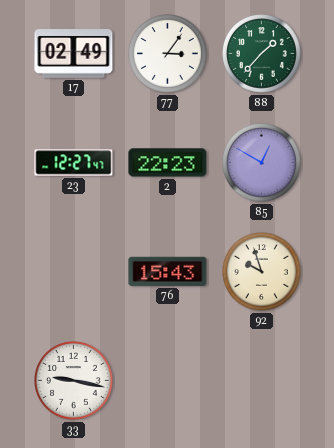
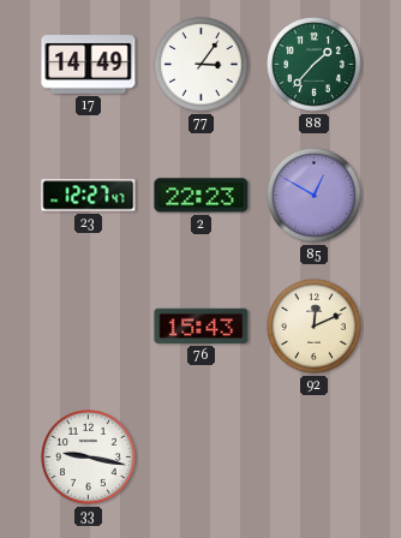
17: 02:49 -> 14:49 (89, 65)
92: 9:57 -> 12:11 (315, 327)
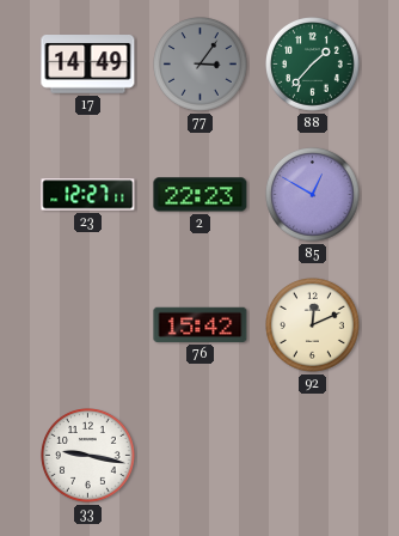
77 dial: white -> grey (201, 65)
23: 12:27:47 -> 12:27:11 (88, 195)
76: 15:43 -> 15:42 (201, 324)
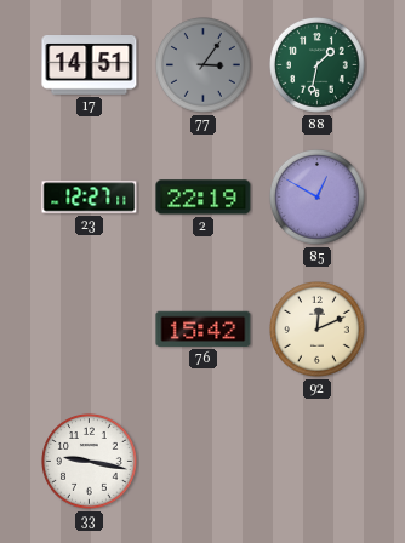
17: 14:49 -> 14:51 (90, 65)
88: 1:37 -> 1:32 (318, 65)
2: 22:23 -> 22:19 (204, 198)
